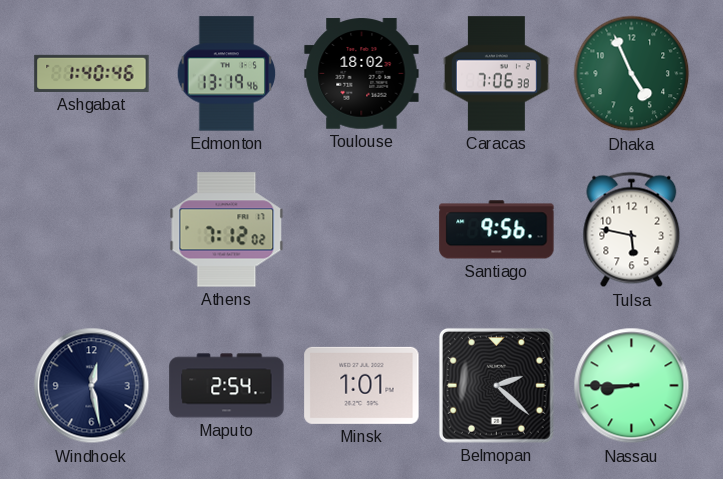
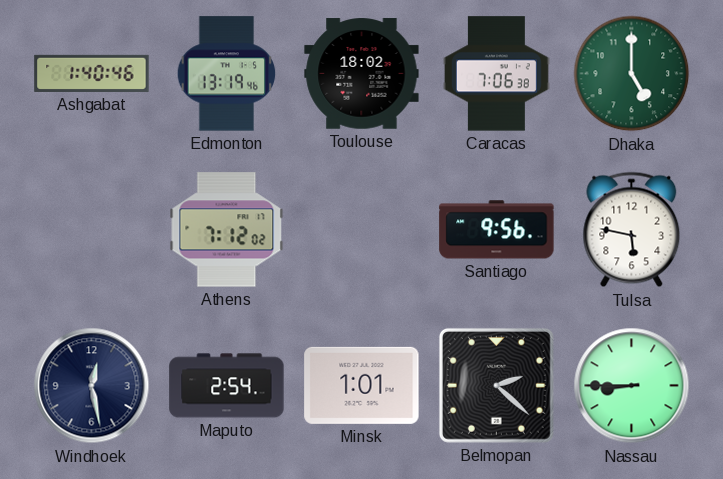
Dhaka: 4:56 -> 5:00 (632, 74)
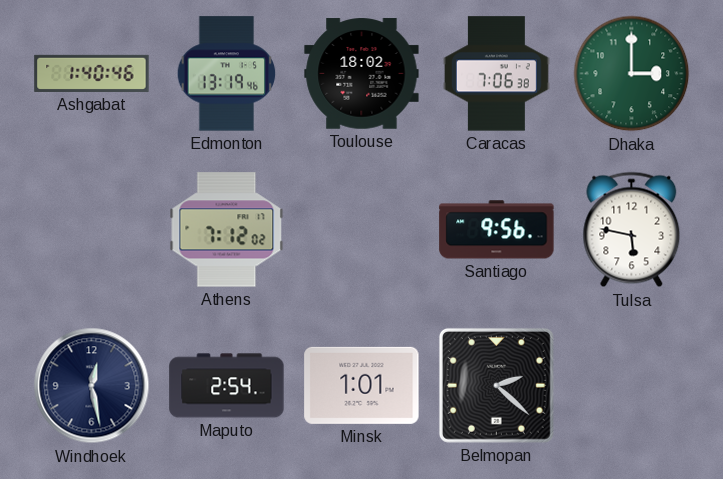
Dhaka: 5:00 -> 3:00 (632, 74)
Nassau: 8:45 -> none (632, 386)
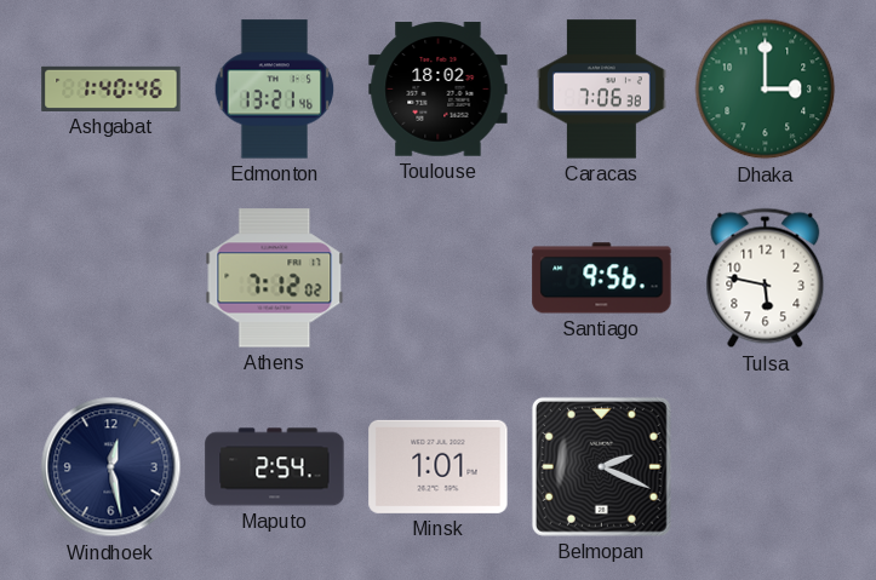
Edmonton: 13:19 -> 13:21 (275, 90)
Belmopan: 2:22 -> 2:19 (601, 466)
